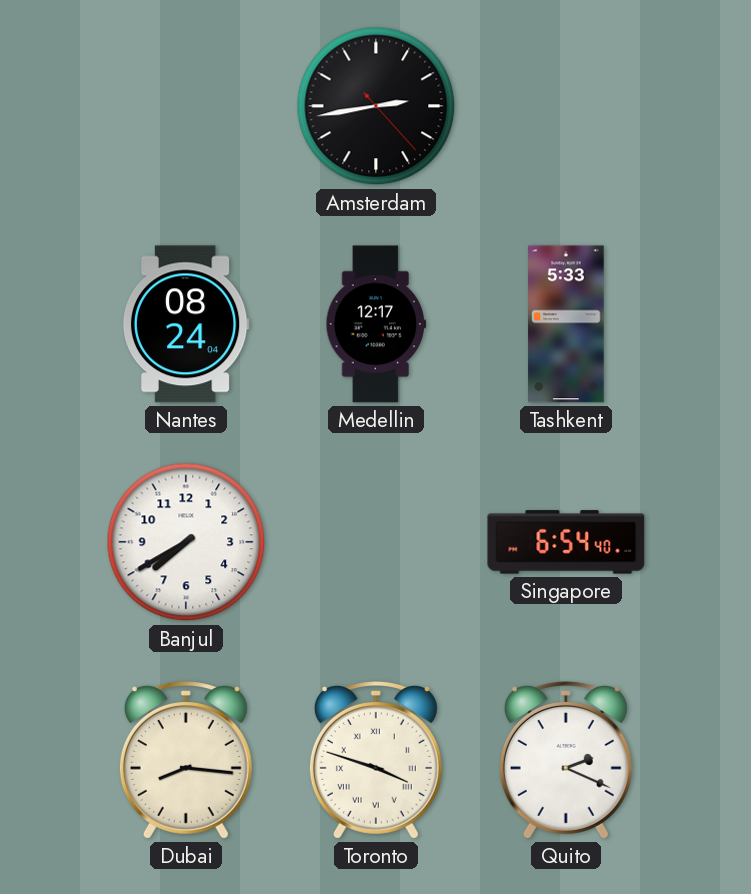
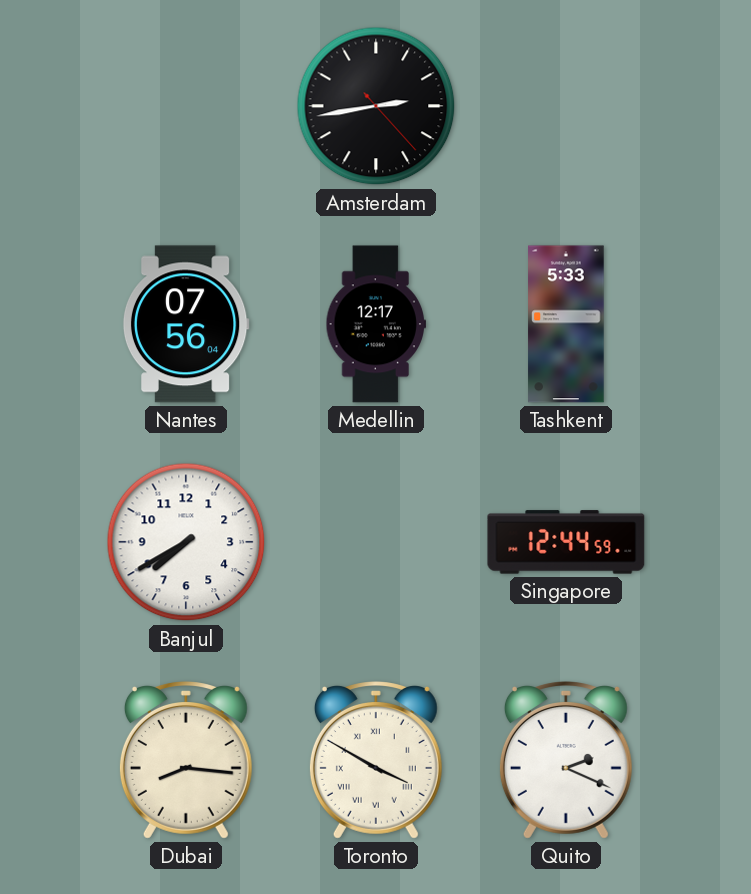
Nantes: 08:24 -> 07:56 (186, 324)
Singapore: 6:54 -> 12:44 (566, 542)
Toronto: 3:48 -> 3:50 (376, 760)
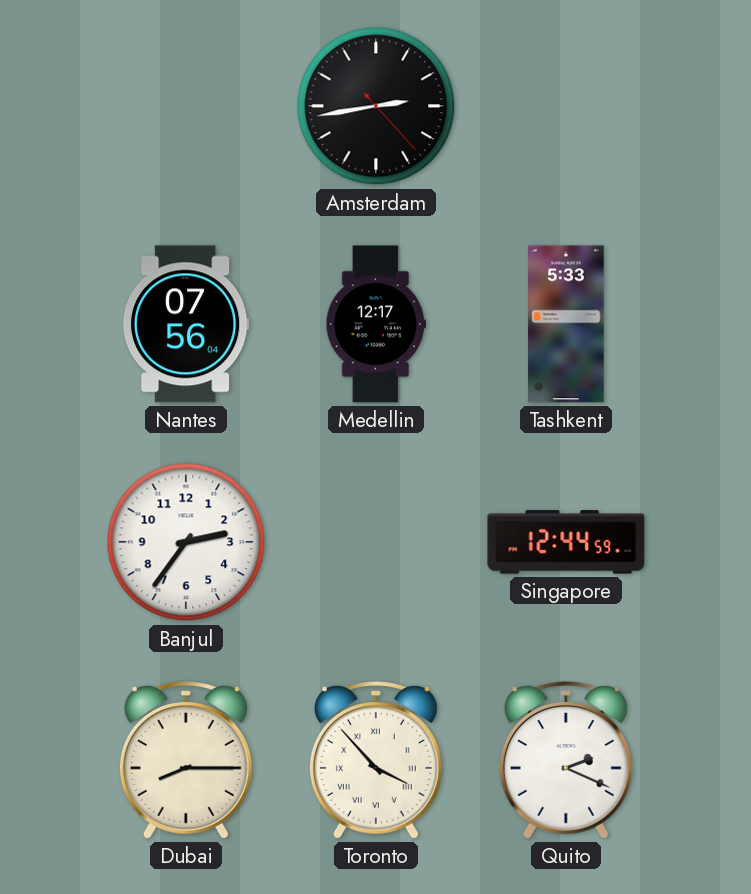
Banjul: 7:40 -> 2:36 (186, 542)
Dubai: 8:16 -> 8:15 (186, 760)
Toronto: 3:50 -> 3:53 (376, 760)
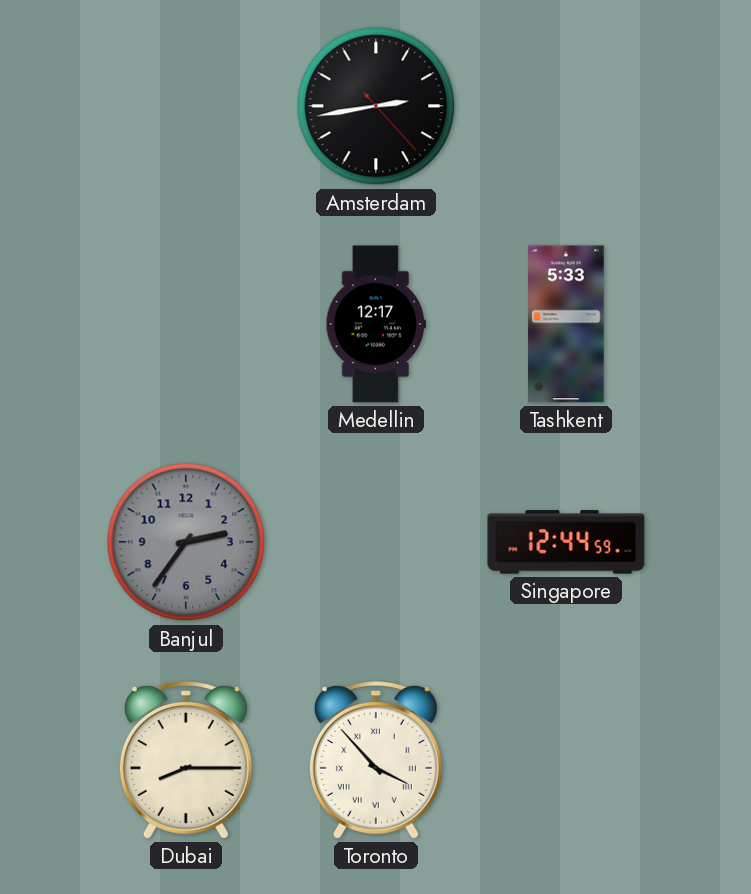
Nantes: 07:56 -> none (186, 324)
Banjul dial: white -> grey (186, 542)
Quito: 2:19 -> none (566, 760)
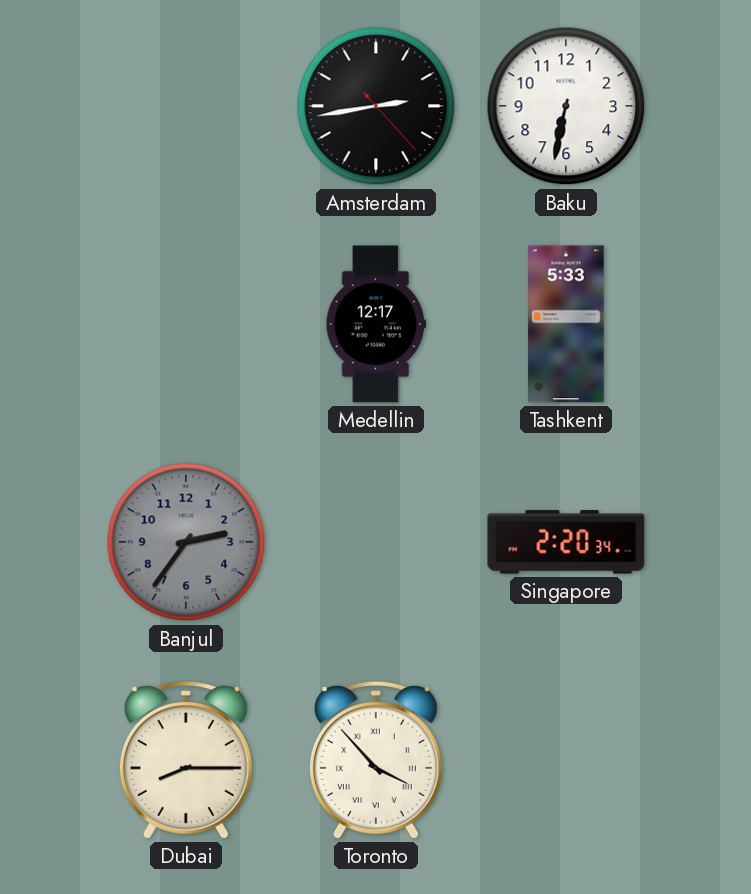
Baku: none -> 6:32 (566, 106)
Singapore: 12:44 -> 2:20 (566, 542)
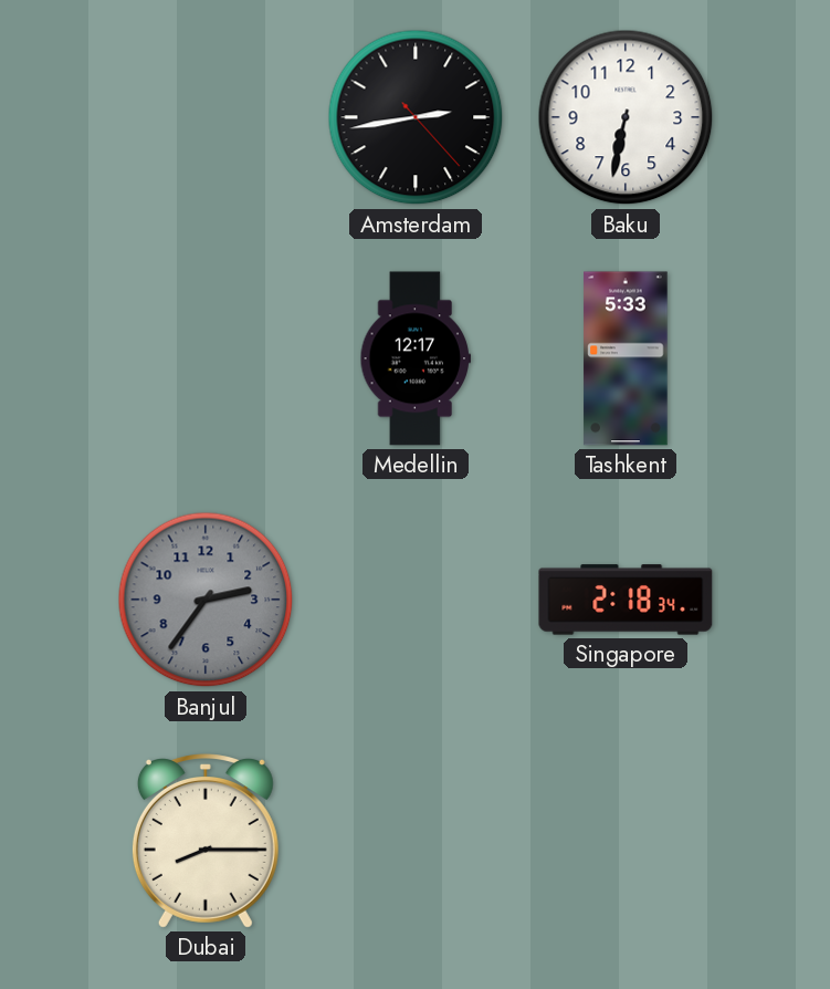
Singapore: 2:20 -> 2:18 (626, 600)
Toronto: 3:53 -> none (376, 760)
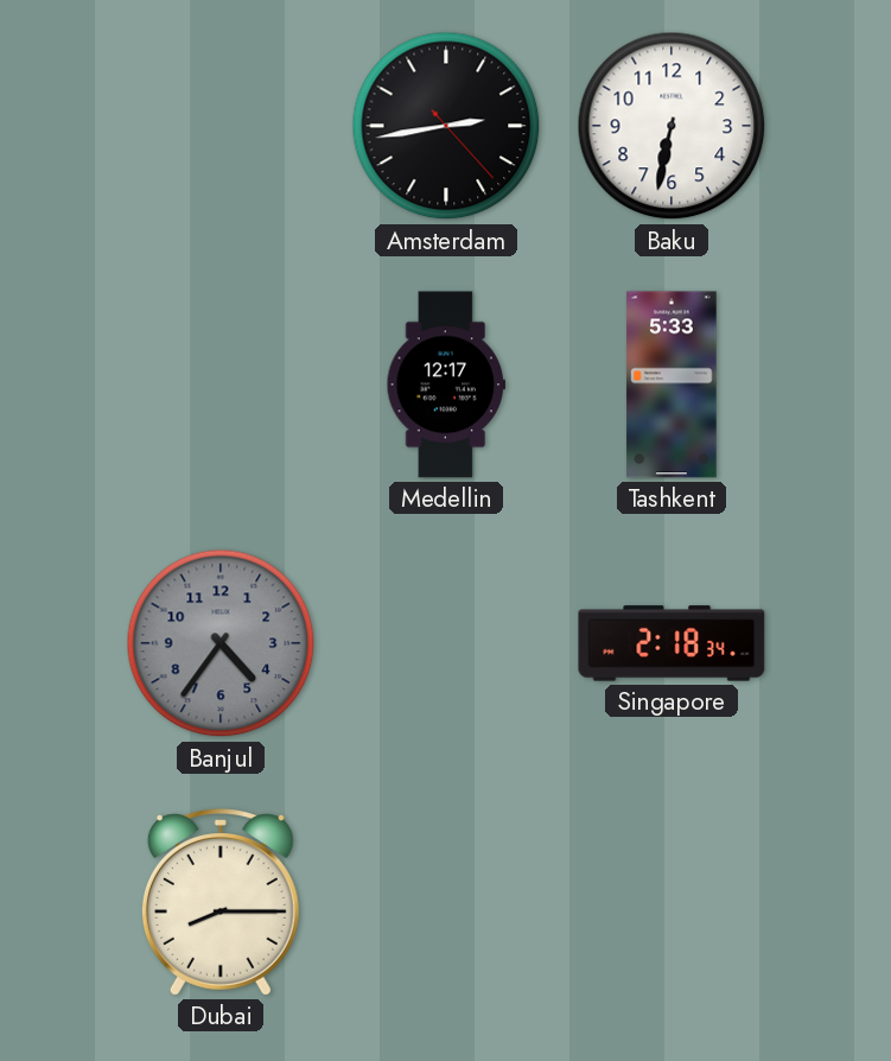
Banjul: 2:36 -> 4:36 (221, 643)
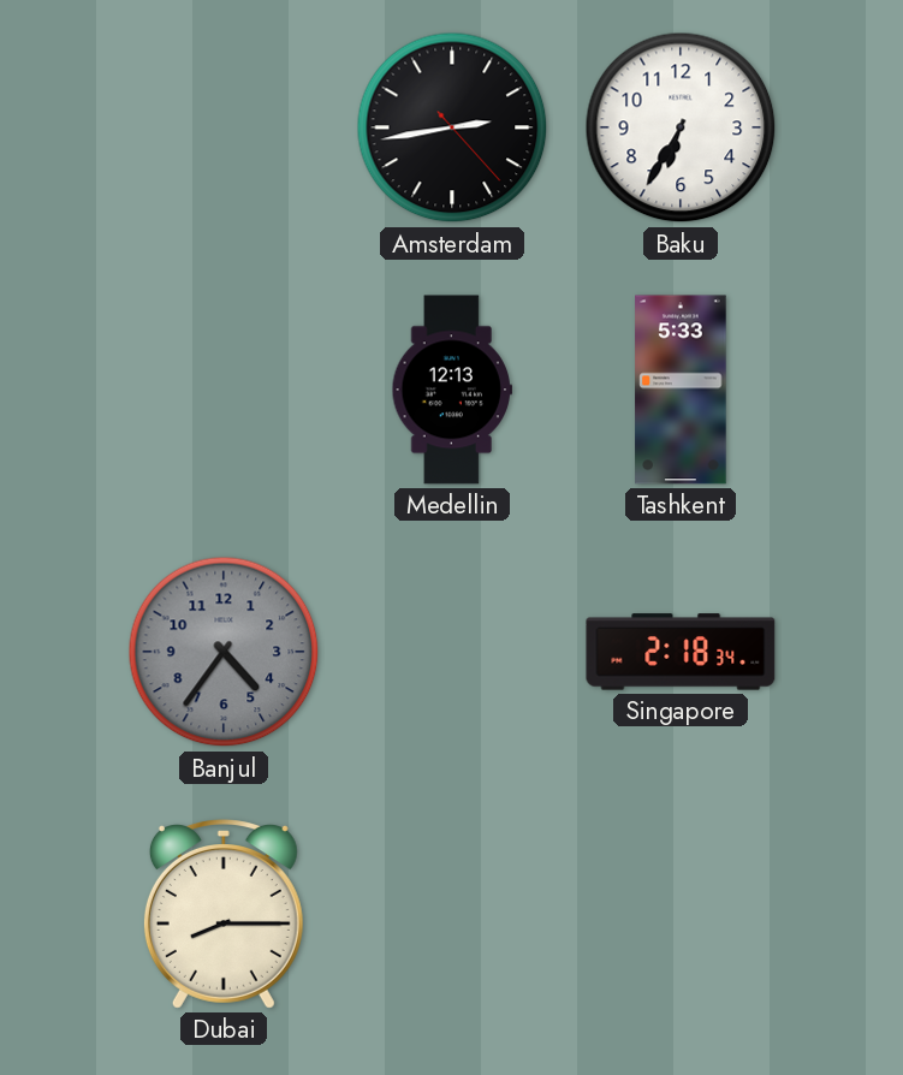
Baku: 6:32 -> 6:35 (681, 127)
Medellin: 12:17 -> 12:13 (451, 390)
